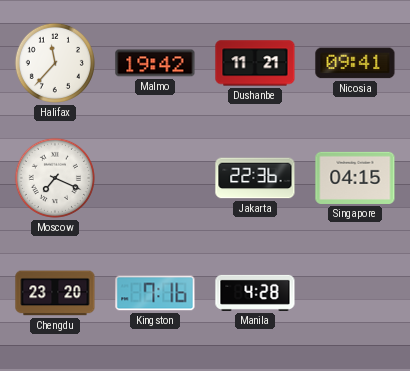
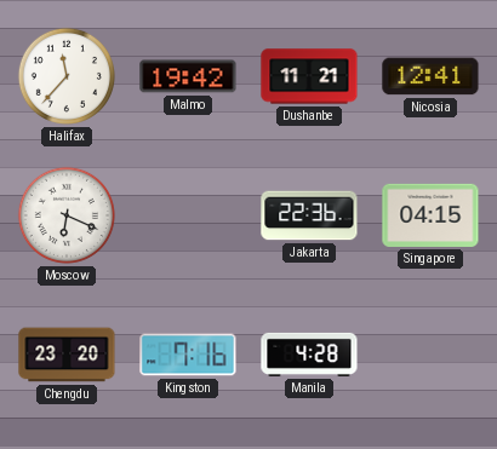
Nicosia: 09:41 -> 12:41 (430, 76)
Moscow: 7:19 -> 6:19 (67, 215)
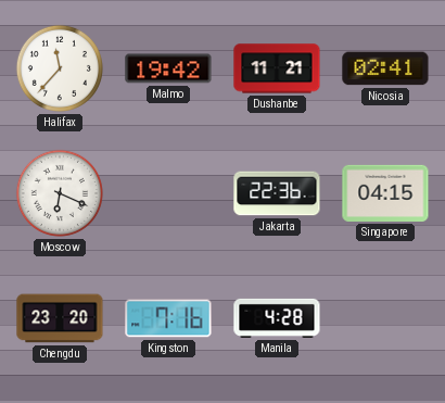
Nicosia: 12:41 -> 02:41 (385, 68)
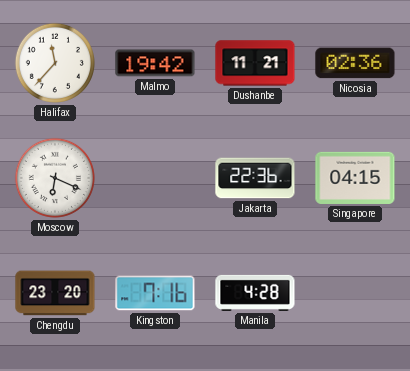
Nicosia: 02:41 -> 02:36 (355, 63)
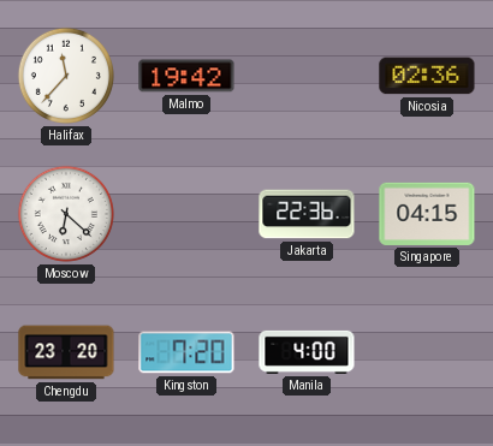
Dushanbe: 11:21 -> none (255, 63)
Moscow: 6:19 -> 6:22 (66, 214)
Kingston: 7:16 -> 7:20 (186, 352)
Manila: 4:28 -> 4:00 (307, 352)
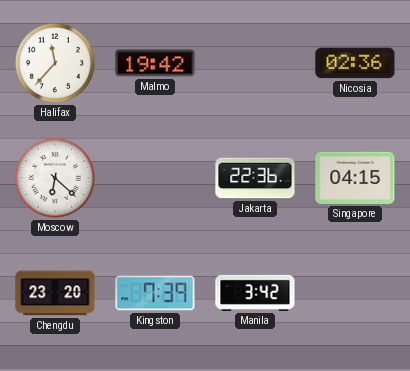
Kingston: 7:20 -> 7:39 (155, 293)
Manila: 4:00 -> 3:42 (255, 293)
